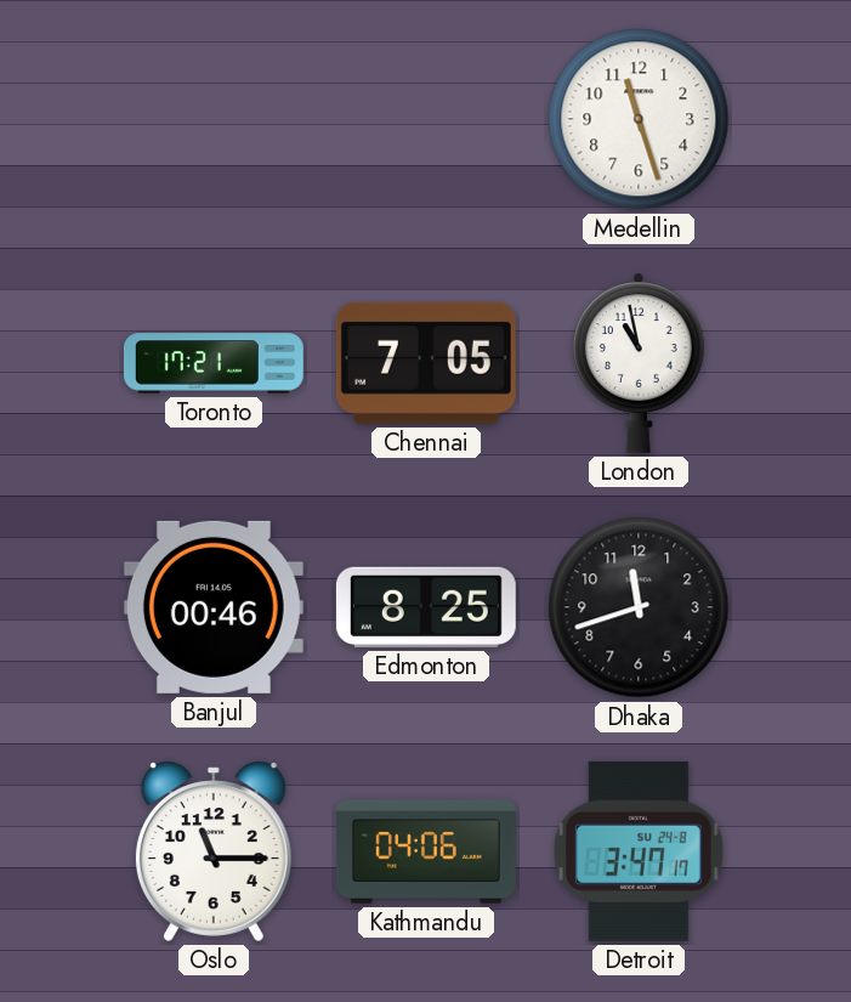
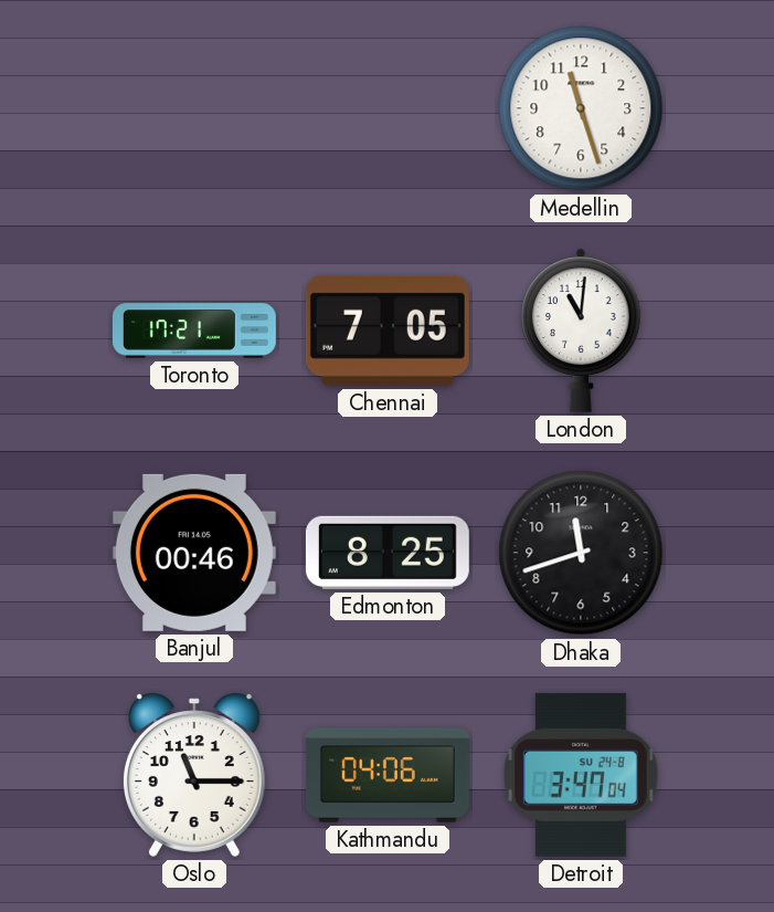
London: 10:58 -> 11:01 (582, 331)
Detroit: 3:47:17 -> 3:47:04 (581, 775)
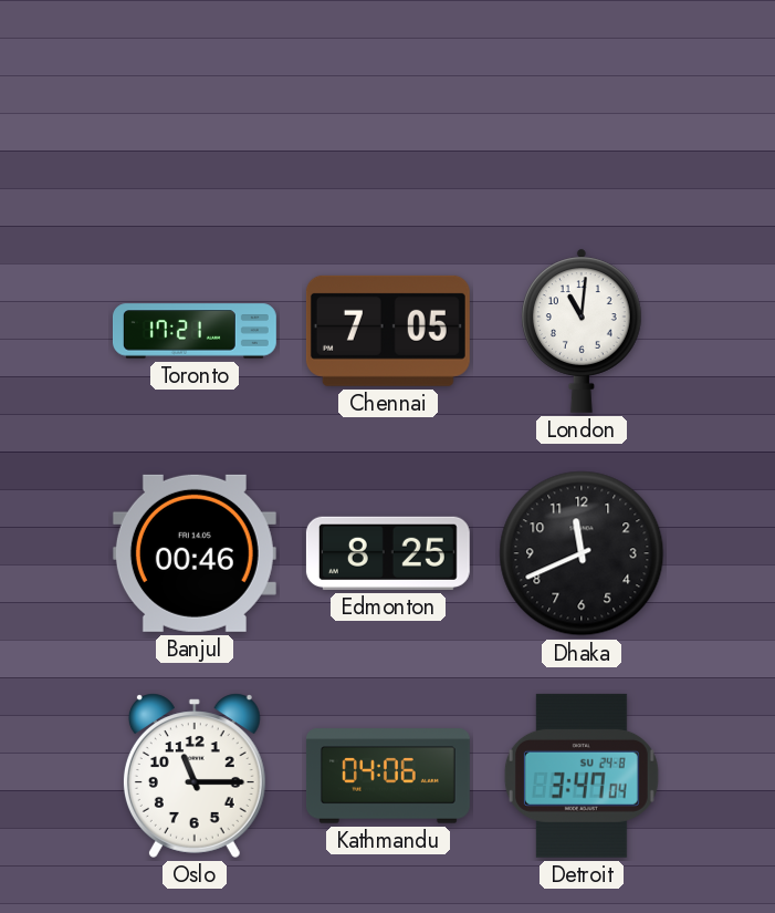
Medellin: 11:27 -> none (581, 108)
Dhaka: 11:42 -> 11:41 (582, 553)
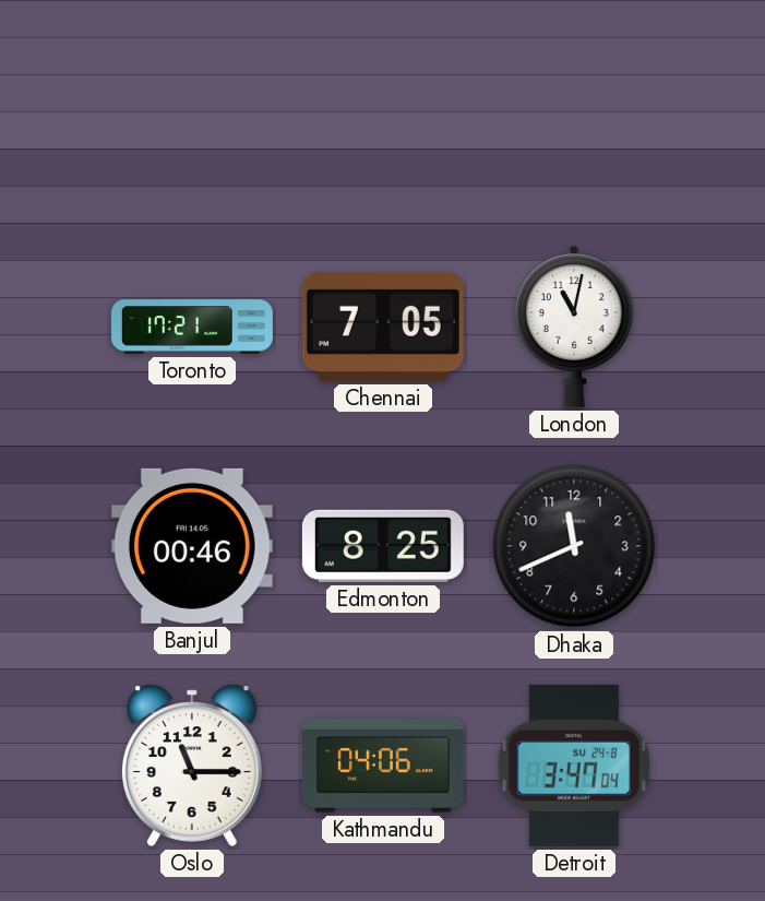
London: 11:01 -> 11:02 (575, 327)
